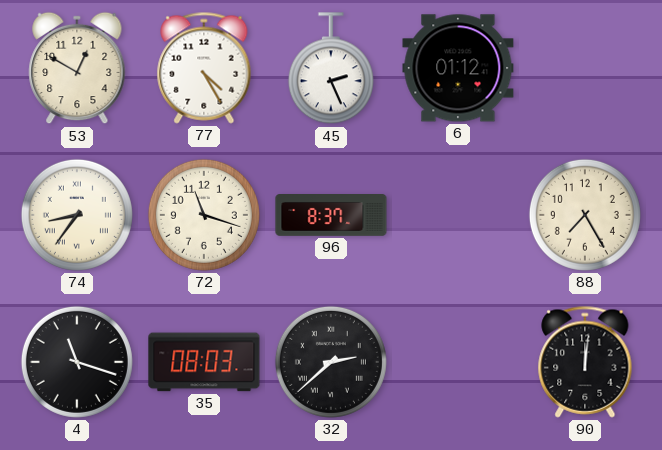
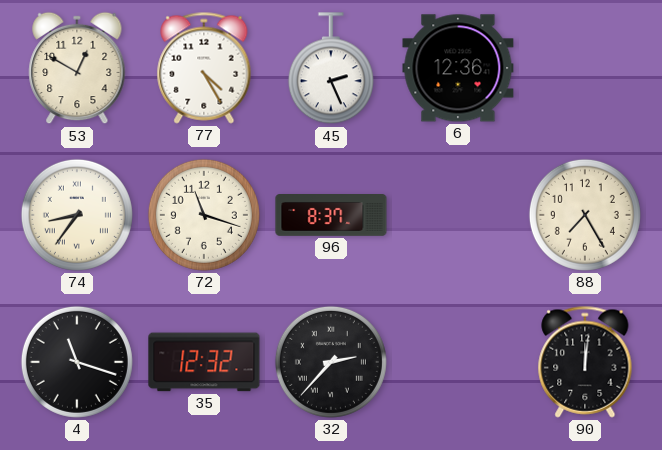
6: 01:12 -> 12:36 (458, 68)
35: 08:03 -> 12:32 (204, 362)
32: 2:38 -> 2:37 (331, 362)
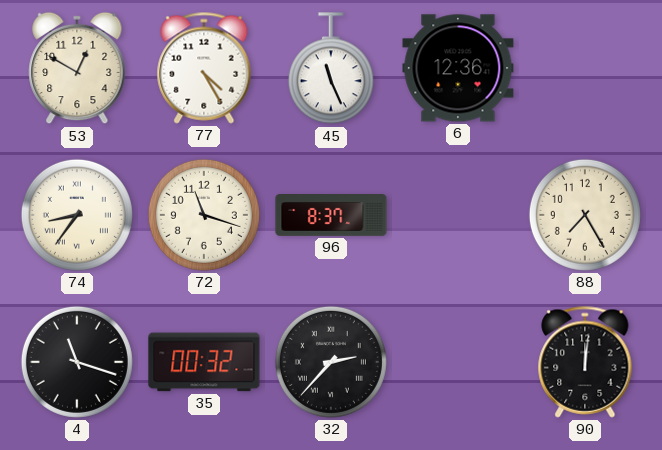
45: 2:26 -> 11:26 (331, 69)
35: 12:32 -> 00:32 (204, 362)
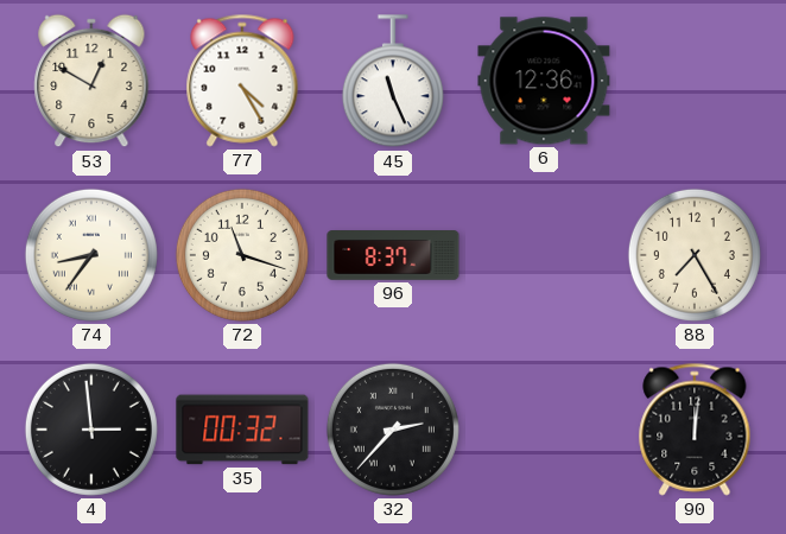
4: 11:18 -> 2:59 (91, 430)
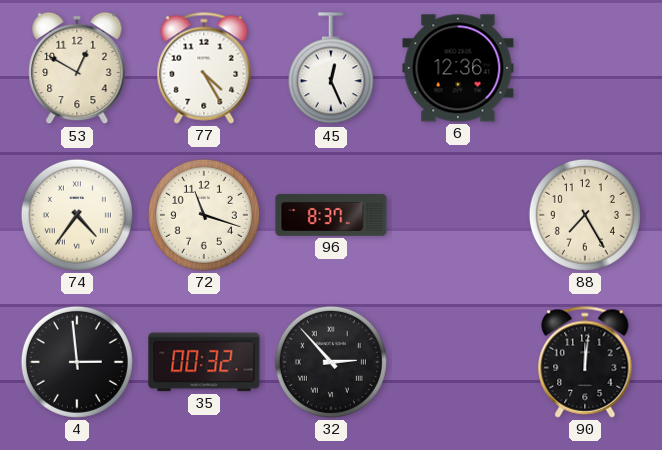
45: 11:26 -> 12:26 (331, 69)
74: 8:36 -> 4:36 (77, 215)
32: 2:37 -> 2:53 (331, 362)
